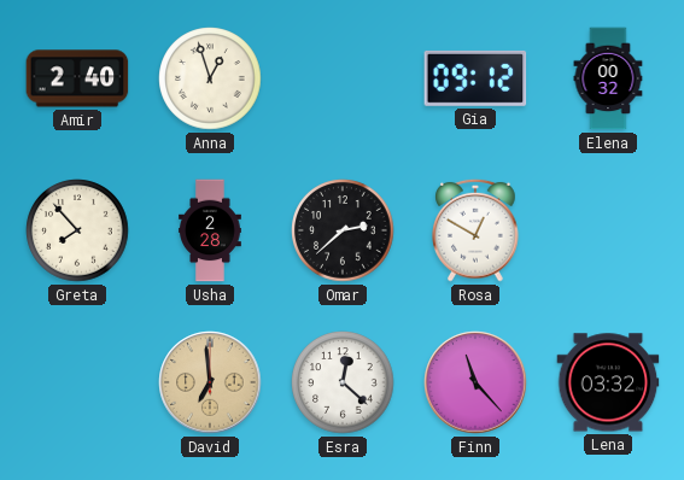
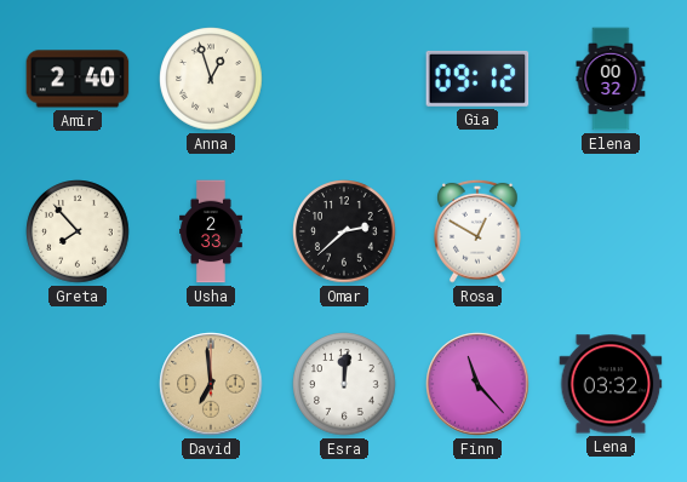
Usha: 2:28 -> 2:33 (211, 231)
Esra: 12:22 -> 12:01 (344, 384)
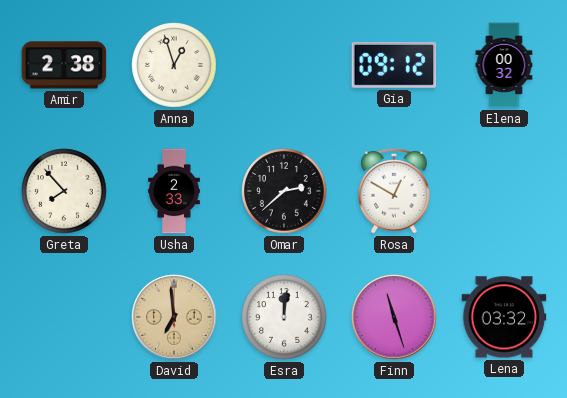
Amir: 2:40 -> 2:38 (64, 65)
Finn: 11:23 -> 11:27 (394, 317)
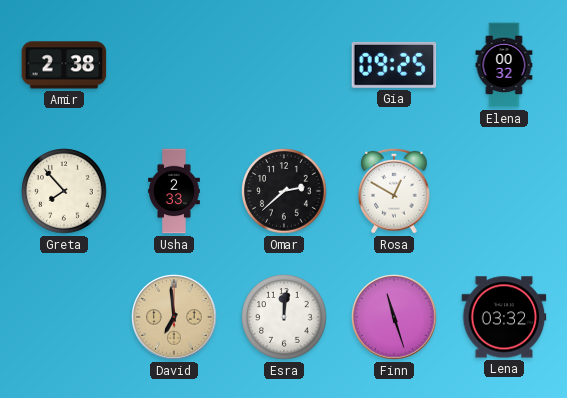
Anna: 12:57 -> none (174, 65)
Gia: 09:12 -> 09:25 (394, 65)
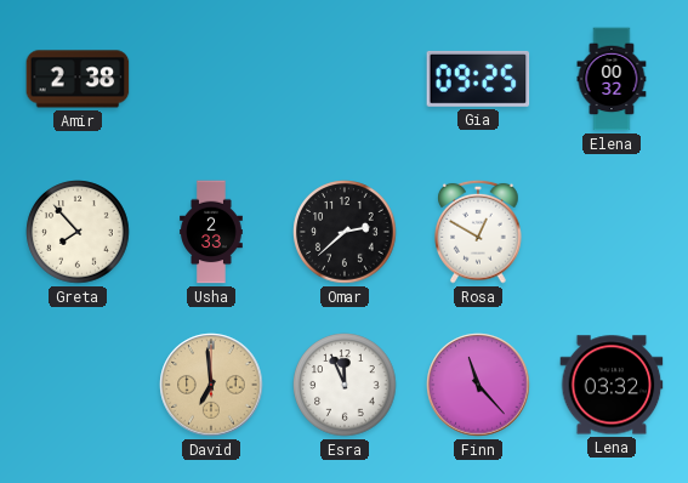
Esra: 12:01 -> 11:56 (345, 385)
Finn: 11:27 -> 11:23 (478, 385)
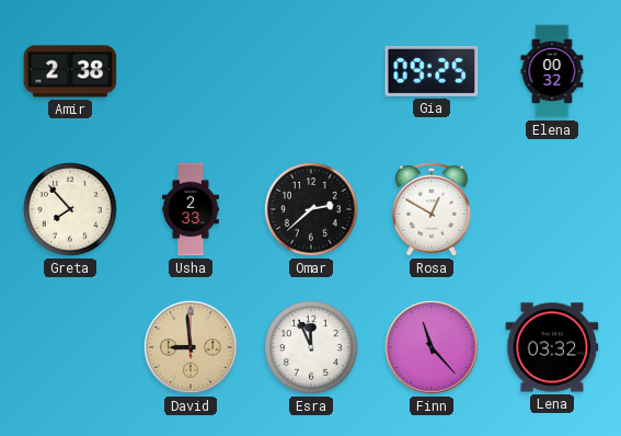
David: 6:59 -> 8:59 (191, 347)
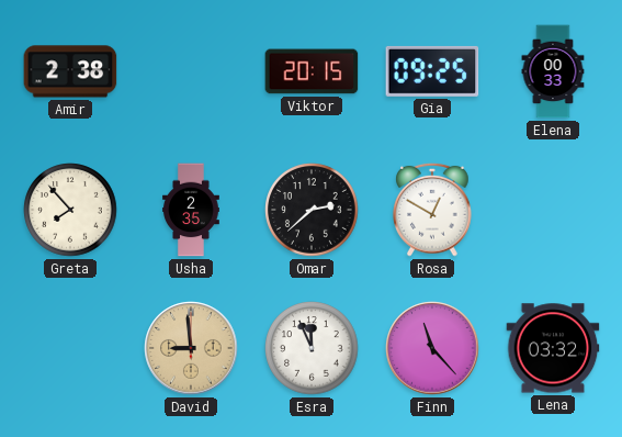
Viktor: none -> 20:15 (312, 71)
Elena: 00:32 -> 00:33 (553, 71)
Usha: 2:33 -> 2:35 (191, 210)
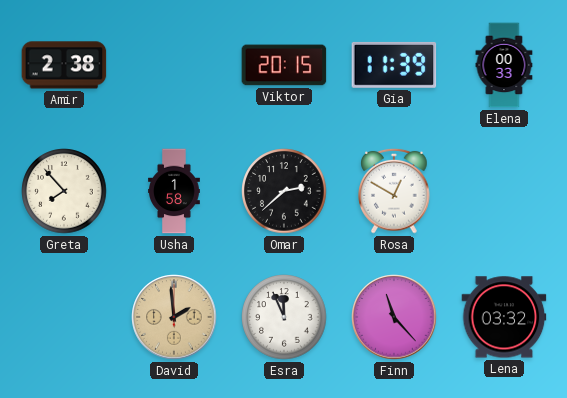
Gia: 09:25 -> 11:39 (394, 65)
Usha: 2:35 -> 1:58 (174, 191)
David: 8:59 -> 1:59 (174, 317)
